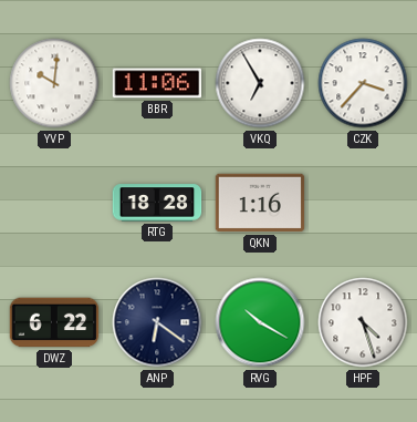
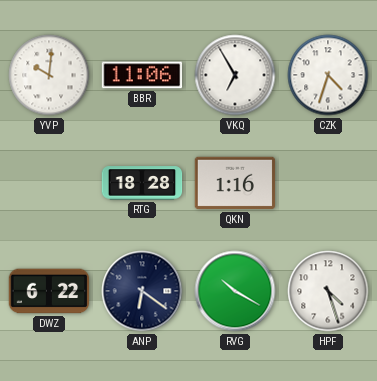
CZK: 3:37 -> 4:33 (328, 75)
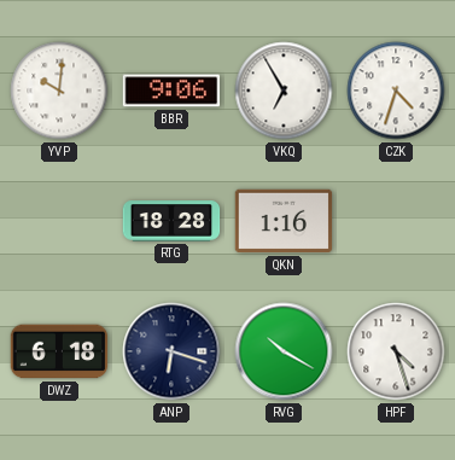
BBR: 11:06 -> 9:06 (171, 91)
DWZ: 6:22 -> 6:18 (59, 351)
ANP: 6:21 -> 6:18 (171, 351)
